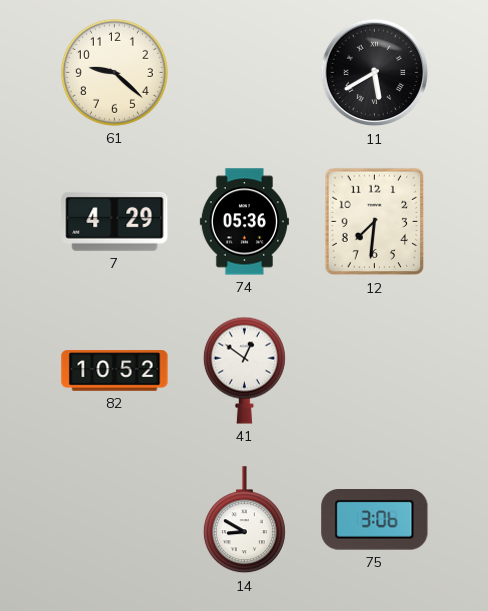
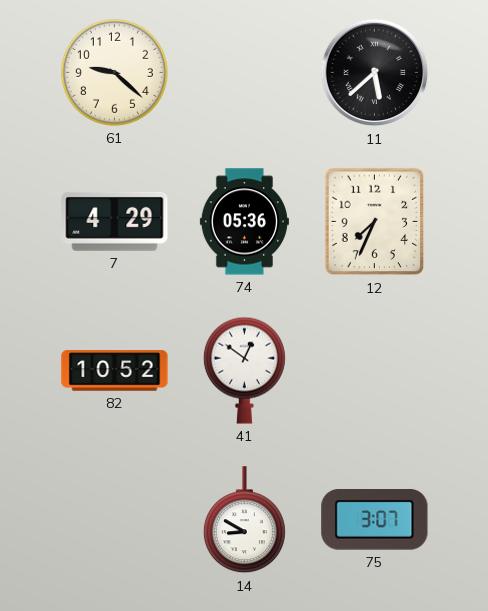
11: 5:40 -> 5:38 (375, 73)
12: 7:31 -> 7:34 (375, 222)
75: 3:06 -> 3:07 (375, 520)
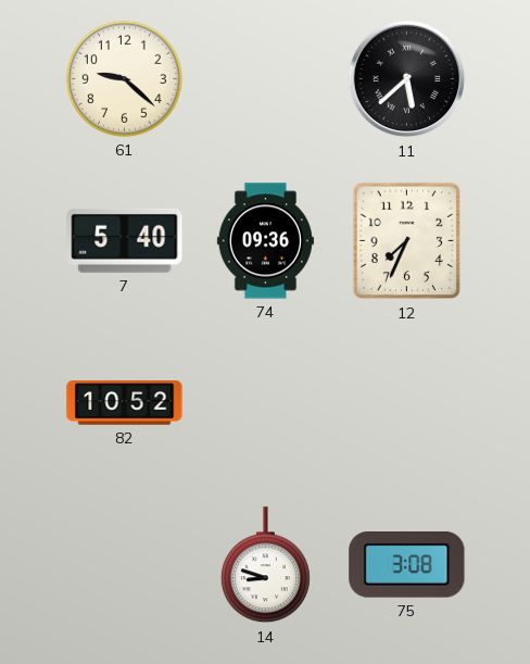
7: 4:29 -> 5:40 (125, 240)
74: 05:36 -> 09:36 (265, 241)
41: 12:51 -> none (244, 370)
14: 8:50 -> 8:48 (265, 565)
75: 3:07 -> 3:08 (407, 565)
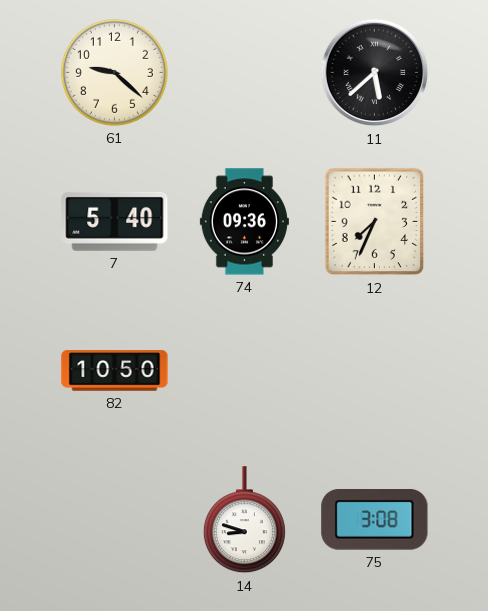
82: 10:52 -> 10:50 (115, 371)
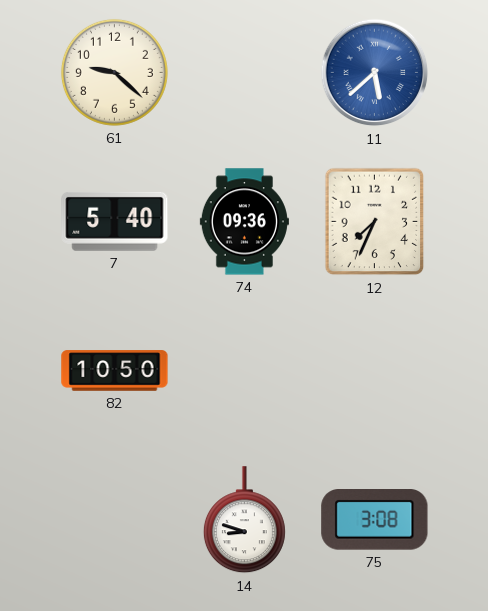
11 dial: black -> blue (375, 73)
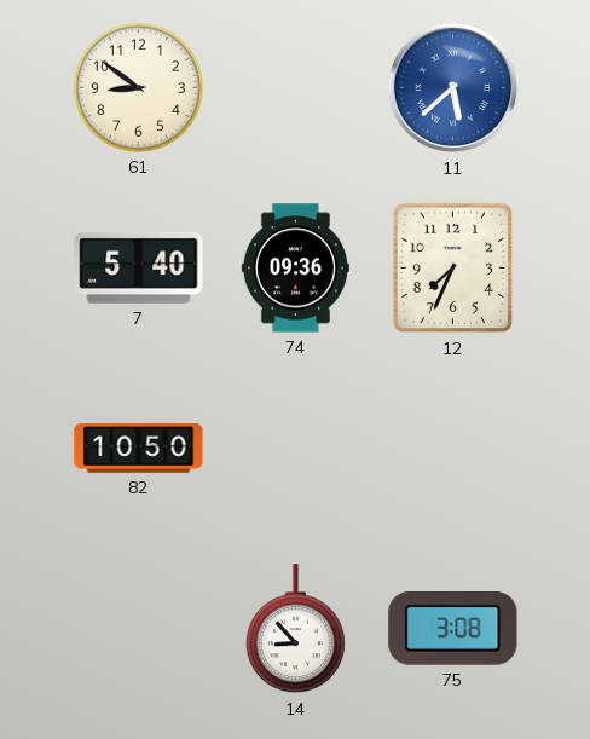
61: 9:22 -> 8:51 (138, 87)
14: 8:48 -> 8:53 (295, 629)
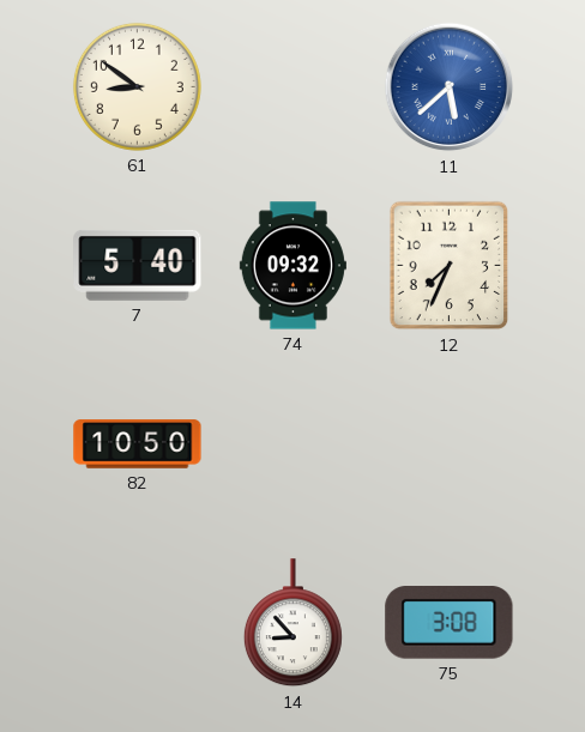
74: 09:36 -> 09:32 (292, 266)
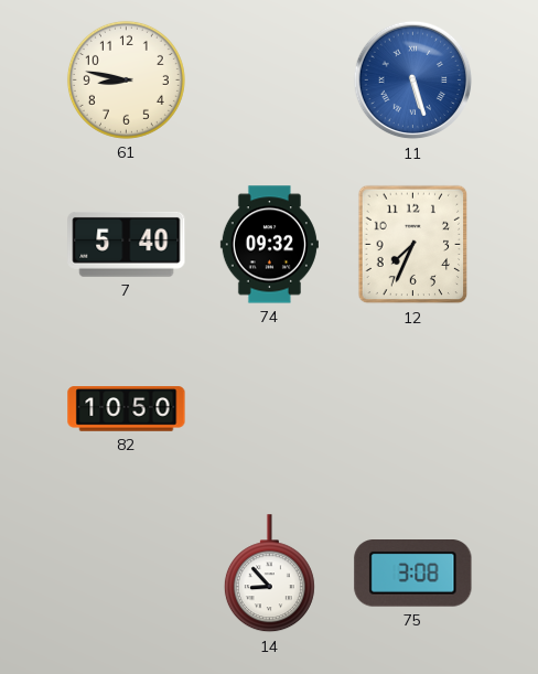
61: 8:51 -> 8:47 (126, 79)
11: 5:38 -> 5:27 (413, 81)
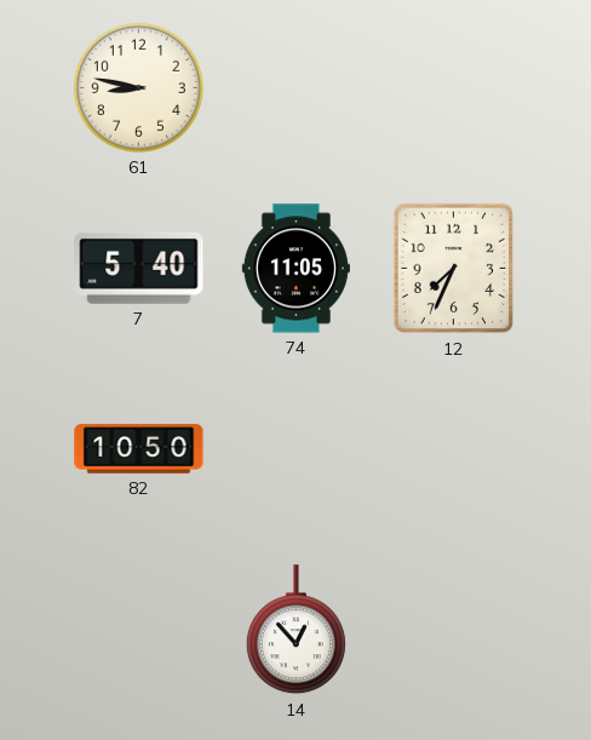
11: 5:27 -> none (413, 81)
74: 09:32 -> 11:05 (295, 269)
14: 8:53 -> 12:53 (295, 630)
75: 3:08 -> none (413, 574)
